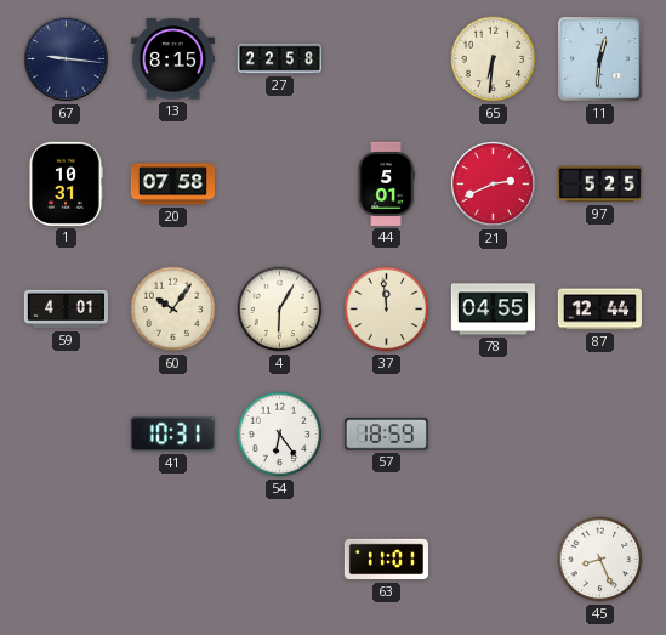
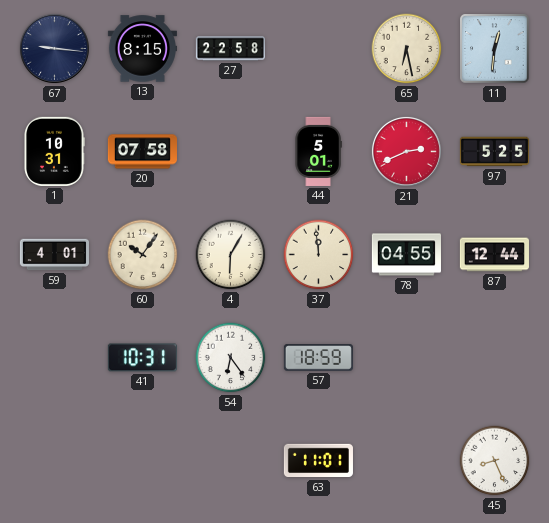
65: 6:31 -> 6:28 (407, 49)
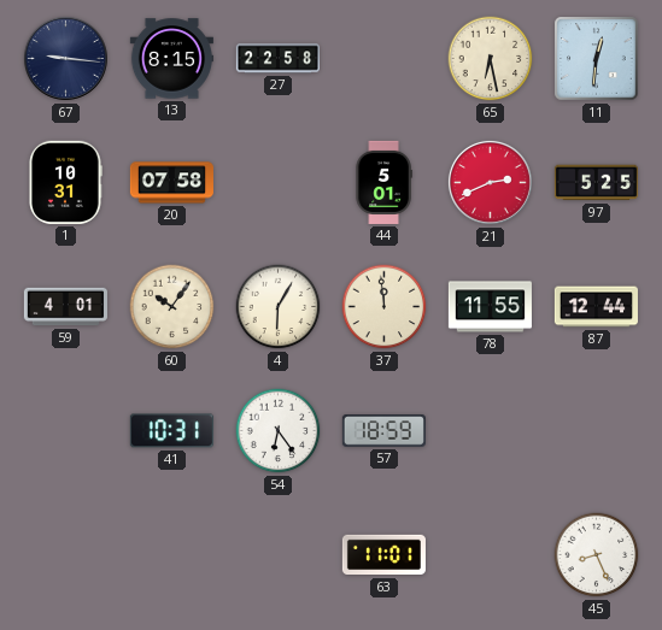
78: 04:55 -> 11:55 (490, 307)
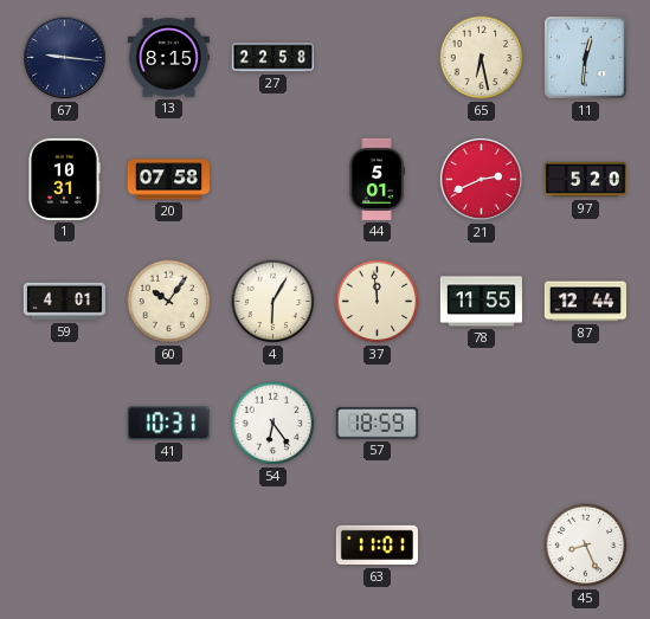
97: 5:25 -> 5:20 (585, 180)
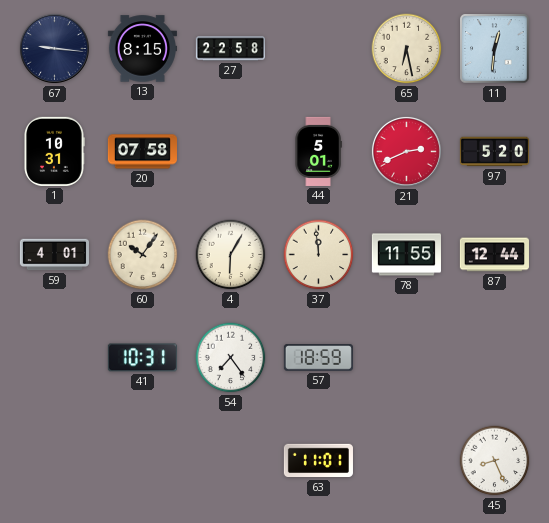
54: 6:24 -> 7:24 (231, 358)
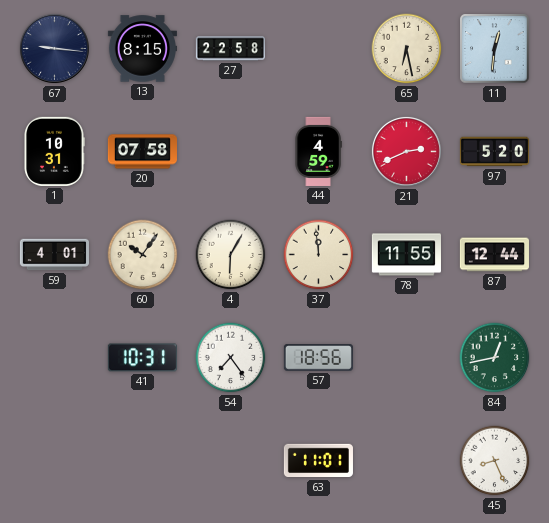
44: 5:01 -> 4:59 (318, 151)
57: 18:59 -> 18:56 (318, 358)
84: none -> 12:43 (495, 358)
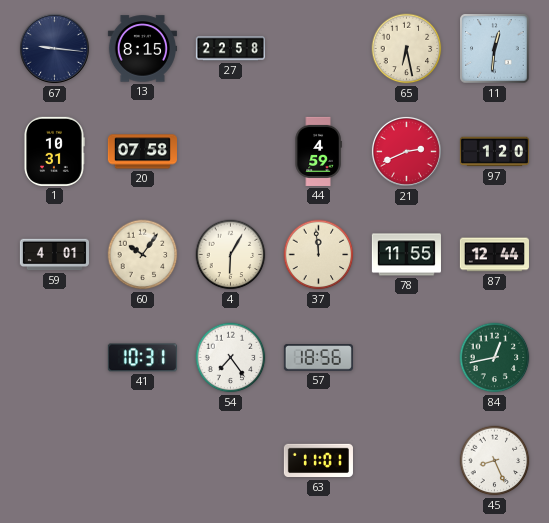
97: 5:20 -> 1:20 (494, 152)
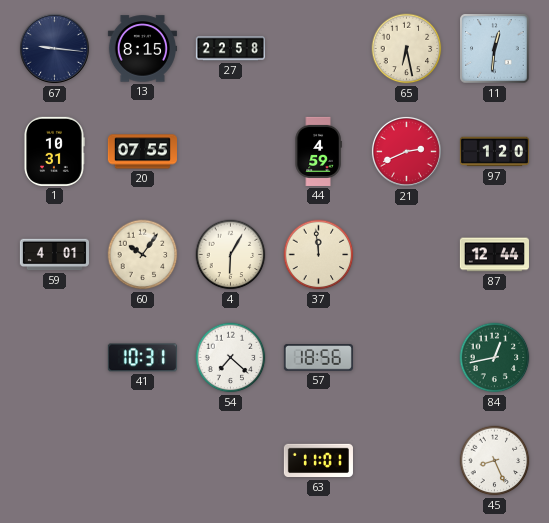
20: 07:58 -> 07:55 (142, 152)
78: 11:55 -> none (406, 255)
54: 7:24 -> 7:22 (231, 358)
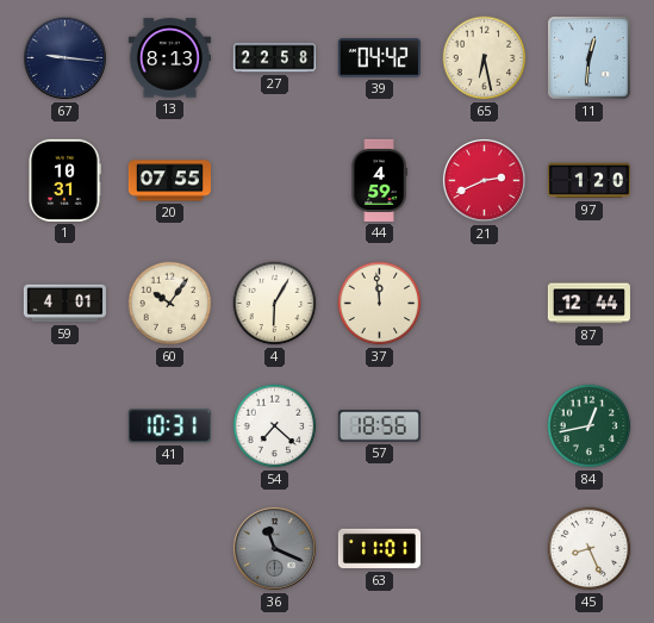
13: 8:15 -> 8:13 (169, 58)
39: none -> 04:42 (379, 58)
36: none -> 11:19 (274, 548)
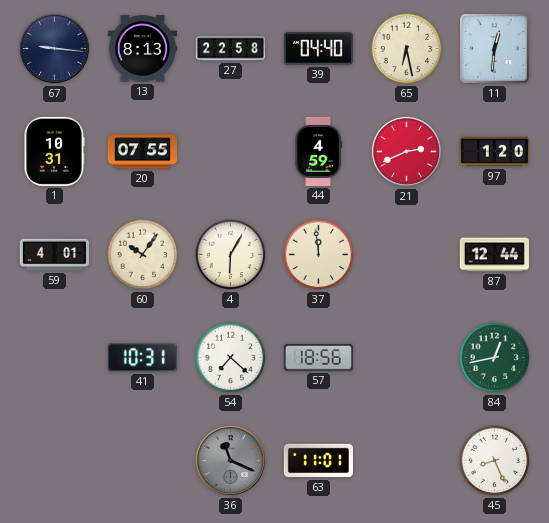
39: 04:42 -> 04:40 (318, 49)
